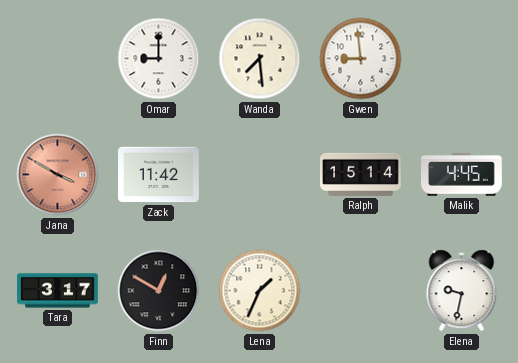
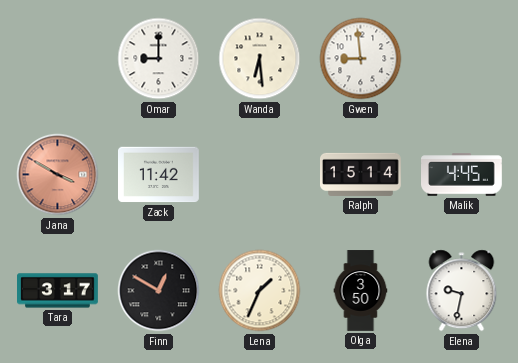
Wanda: 7:29 -> 6:29 (260, 59)
Olga: none -> 3:50 (361, 291)
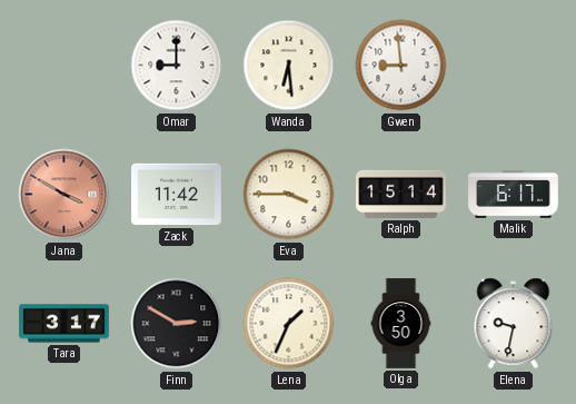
Eva: none -> 3:45 (289, 195)
Malik: 4:45 -> 6:17 (514, 195)
Finn: 12:50 -> 2:50 (177, 324)
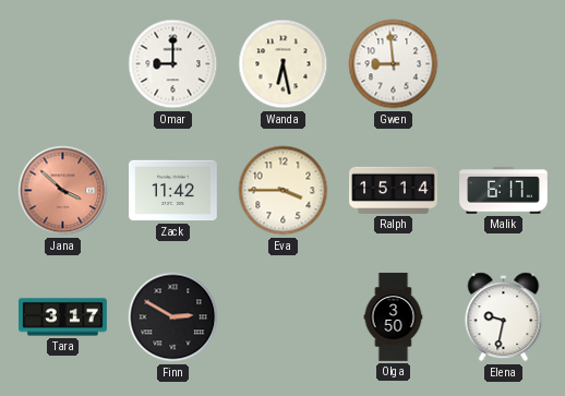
Wanda: 6:29 -> 6:28 (284, 64)
Jana: 3:50 -> 3:52 (63, 191)
Lena: 1:34 -> none (289, 324)
